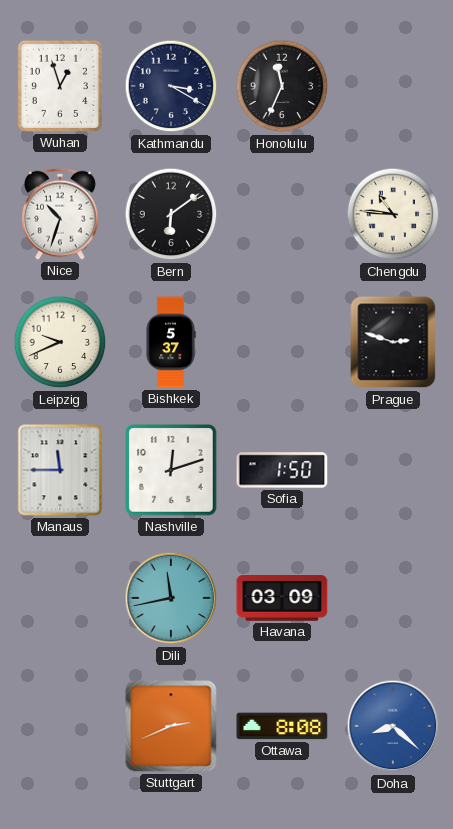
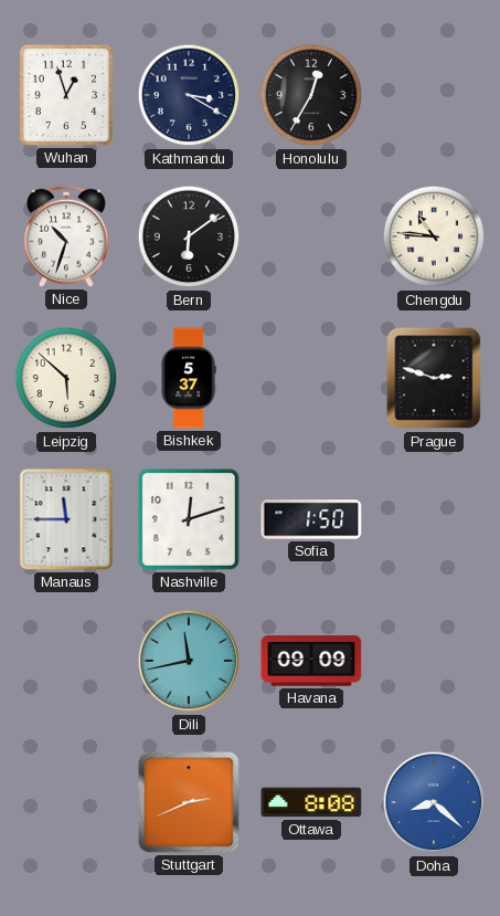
Honolulu: 11:34 -> 12:35 (311, 95)
Leipzig: 9:41 -> 5:52 (66, 378)
Havana: 03:09 -> 09:09 (311, 661)
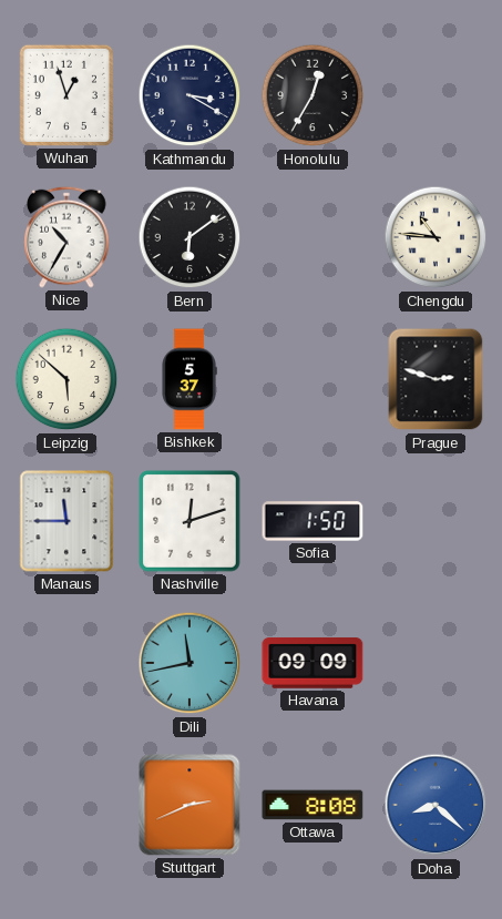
Nice: 10:33 -> 10:35 (66, 237)
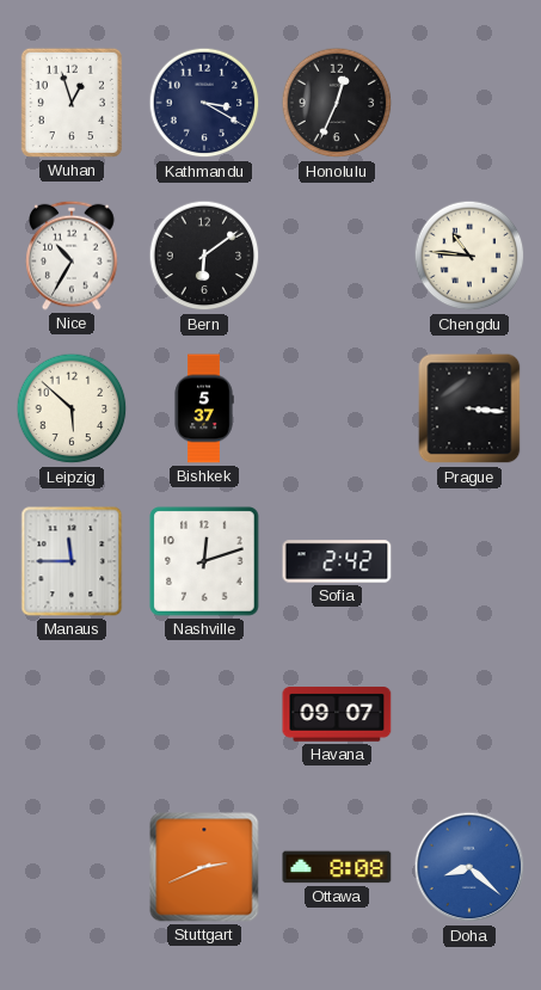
Honolulu: 12:35 -> 12:34 (337, 103)
Prague: 2:48 -> 3:16 (469, 408)
Sofia: 1:50 -> 2:42 (337, 561)
Dili: 11:43 -> none (189, 663)
Havana: 09:09 -> 09:07 (337, 714)
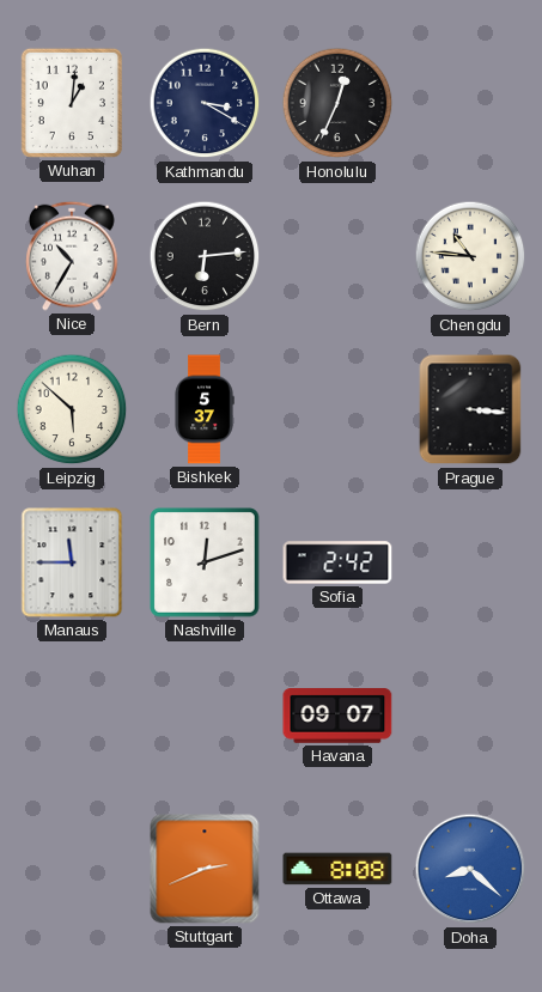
Wuhan: 12:57 -> 1:01 (72, 103)
Bern: 6:09 -> 6:14 (205, 256)
